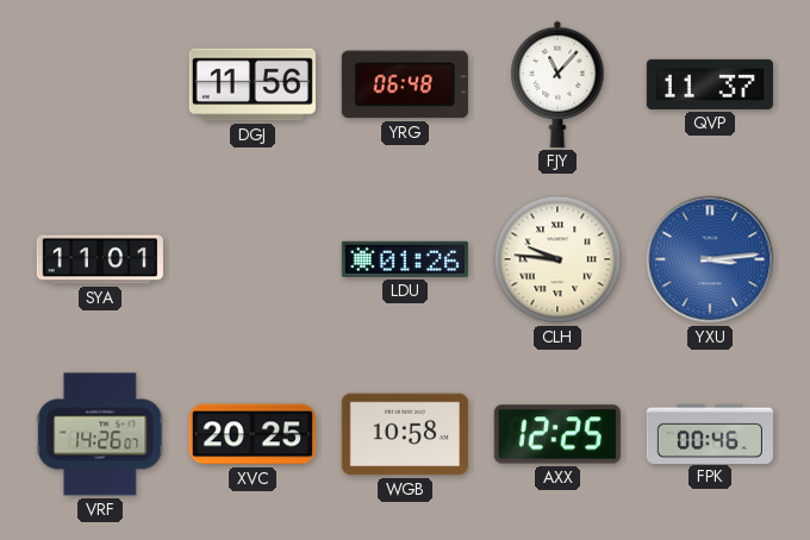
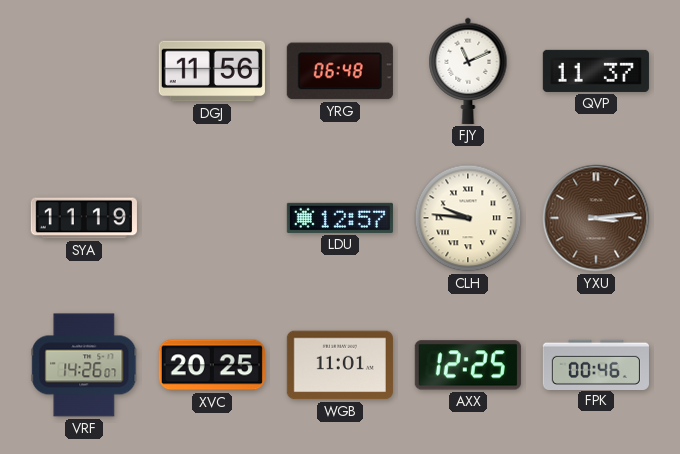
FJY: 11:07 -> 11:11 (468, 71)
SYA: 11:01 -> 11:19 (84, 218)
LDU: 01:26 -> 12:57 (340, 218)
YXU dial: blue -> brown (596, 218)
WGB: 10:58 -> 11:01 (340, 365)
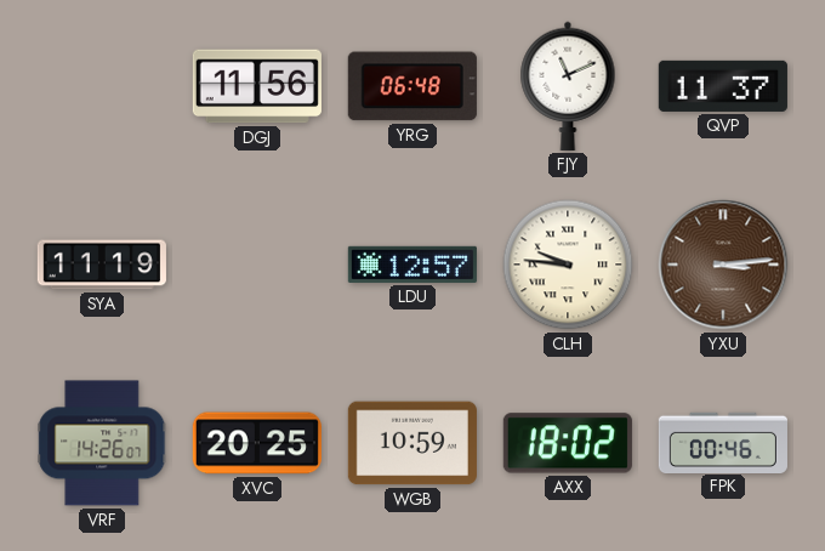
WGB: 11:01 -> 10:59 (412, 443)
AXX: 12:25 -> 18:02 (568, 443)
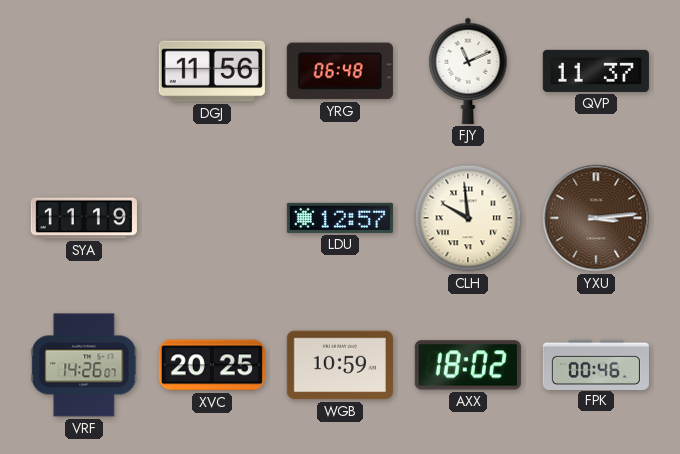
CLH: 9:46 -> 9:59 (468, 218)
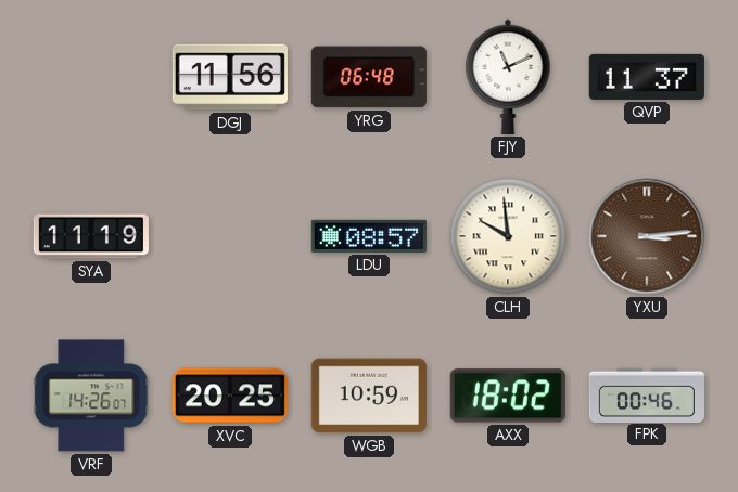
LDU: 12:57 -> 08:57 (369, 236)
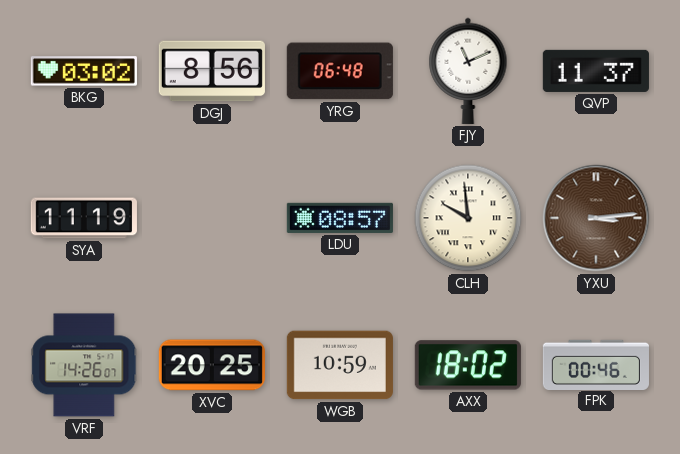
BKG: none -> 03:02 (84, 71)
DGJ: 11:56 -> 8:56 (212, 71)
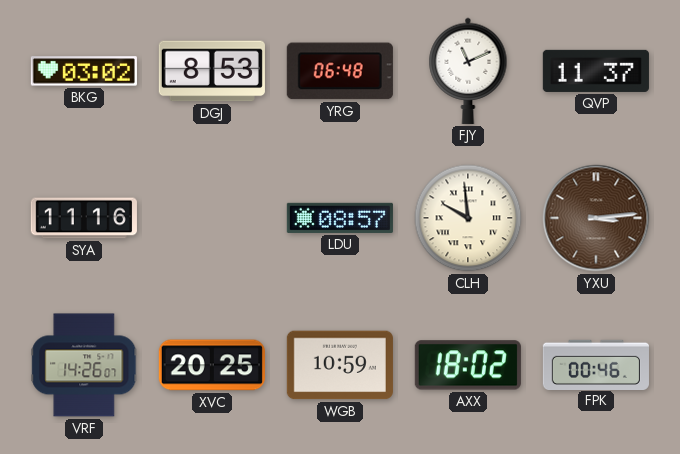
DGJ: 8:56 -> 8:53 (212, 71)
SYA: 11:19 -> 11:16 (84, 218)
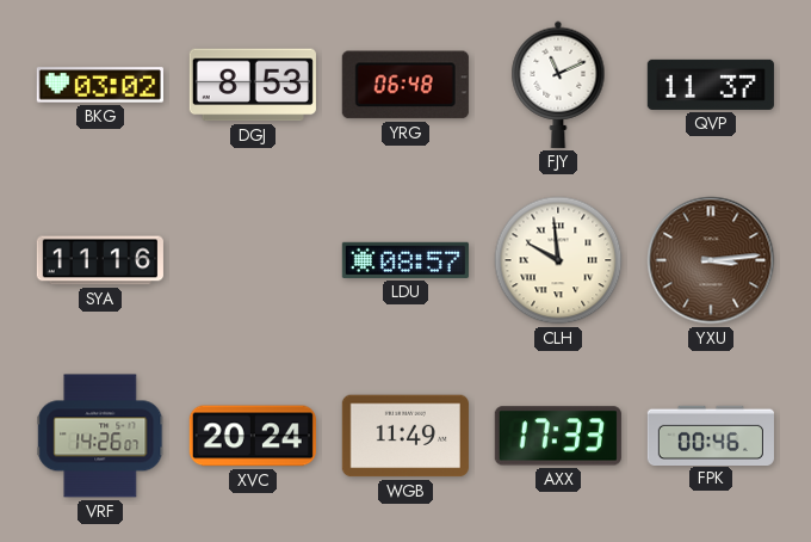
XVC: 20:25 -> 20:24 (253, 436)
WGB: 10:59 -> 11:49 (405, 436)
AXX: 18:02 -> 17:33 (558, 436)
